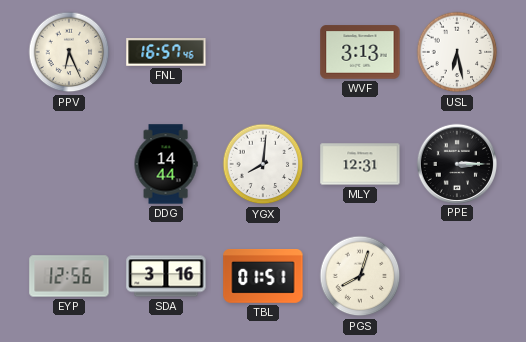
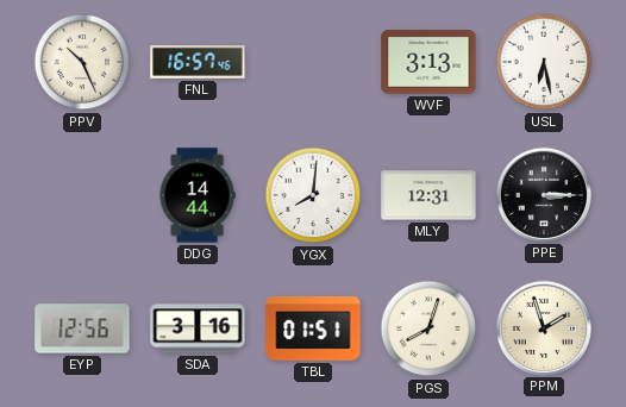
PPV: 6:26 -> 10:26 (82, 62)
PPM: none -> 1:57 (543, 327)
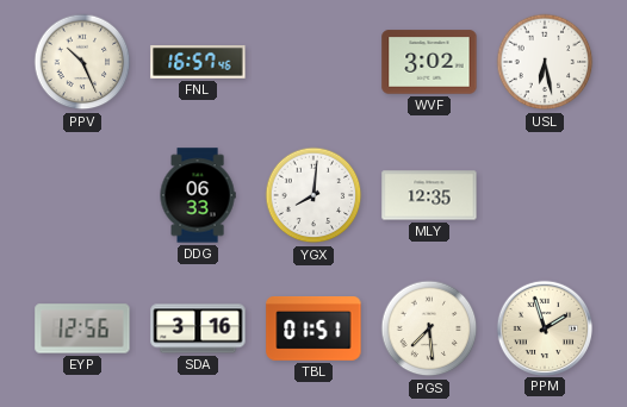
WVF: 3:13 -> 3:02 (429, 62)
DDG: 14:44 -> 06:33 (198, 195)
MLY: 12:31 -> 12:35 (429, 195)
PPE: 3:15 -> none (543, 194)
PGS: 8:03 -> 7:29 (429, 328)
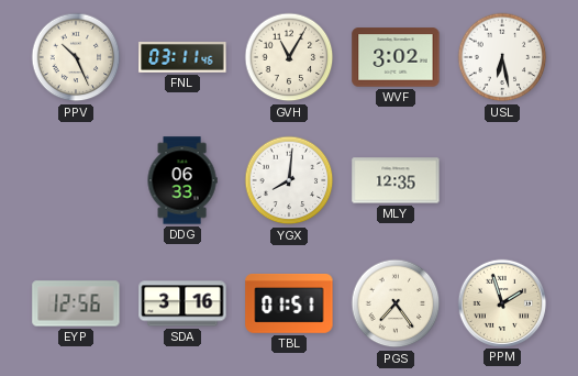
FNL: 16:57 -> 03:11 (182, 58)
GVH: none -> 11:05 (289, 57)
PGS: 7:29 -> 7:24 (396, 303)
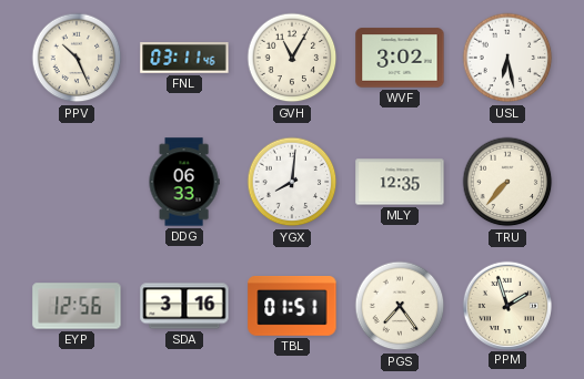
TRU: none -> 7:37 (507, 182)
